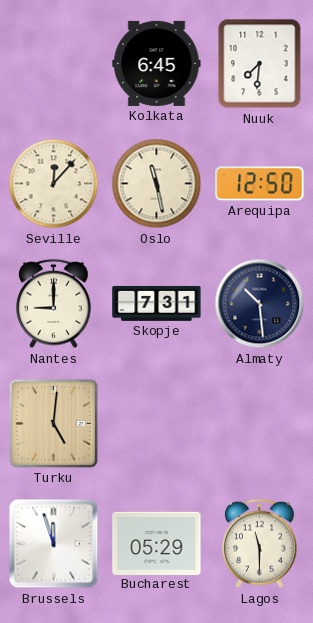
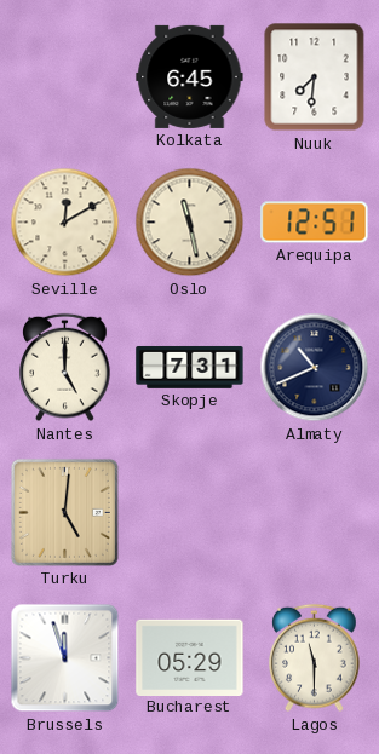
Seville: 12:07 -> 12:10 (65, 223)
Arequipa: 12:50 -> 12:51 (315, 223)
Nantes: 9:00 -> 5:00 (65, 368)
Almaty: 10:29 -> 10:41 (315, 368)
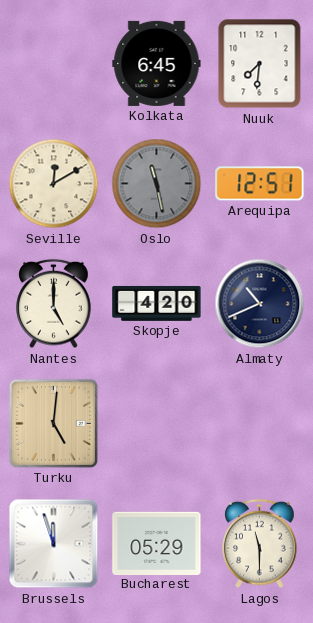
Oslo dial: cream -> grey (157, 184)
Skopje: 7:31 -> 4:20 (157, 303)
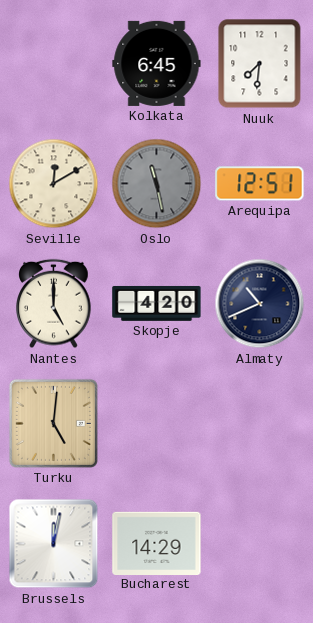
Brussels: 11:57 -> 12:02 (54, 544)
Bucharest: 05:29 -> 14:29 (157, 543)
Lagos: 11:30 -> none (260, 544)
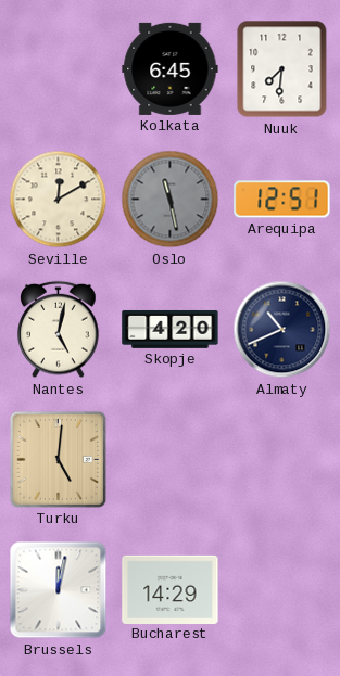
Nantes: 5:00 -> 5:02 (59, 330)
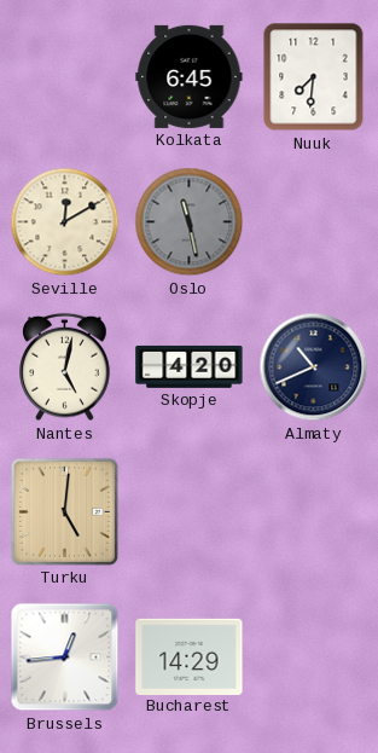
Arequipa: 12:51 -> none (282, 200)
Brussels: 12:02 -> 12:44 (65, 658)
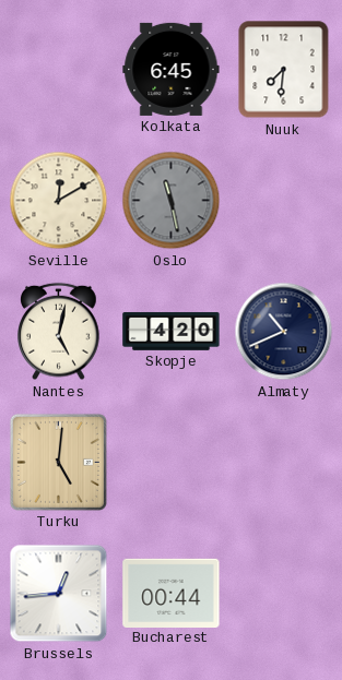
Bucharest: 14:29 -> 00:44 (172, 593)
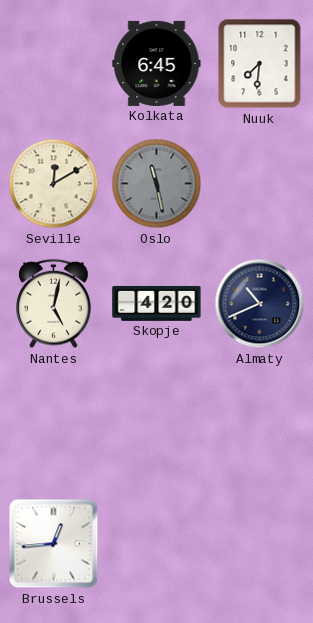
Turku: 5:01 -> none (58, 462)
Bucharest: 00:44 -> none (172, 593)
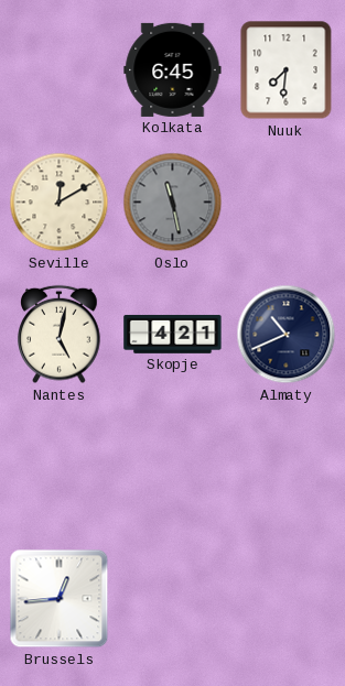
Skopje: 4:20 -> 4:21 (173, 334)
